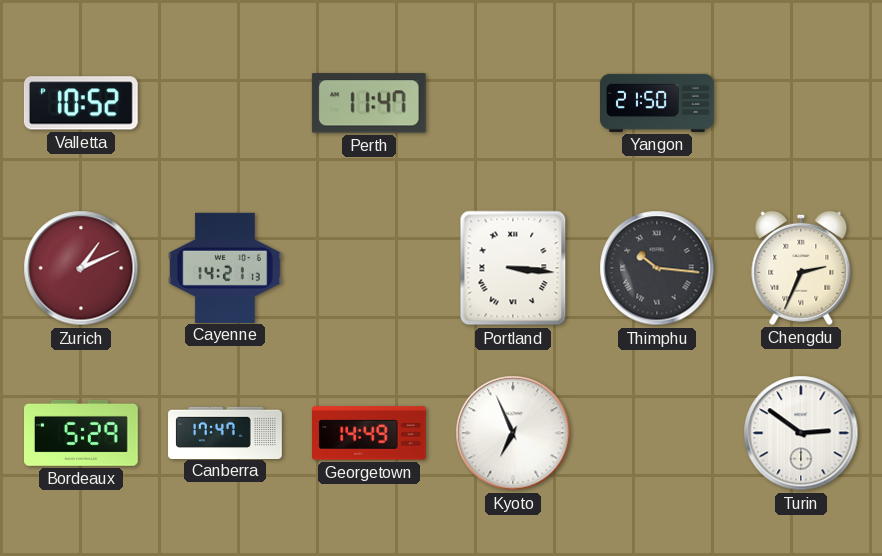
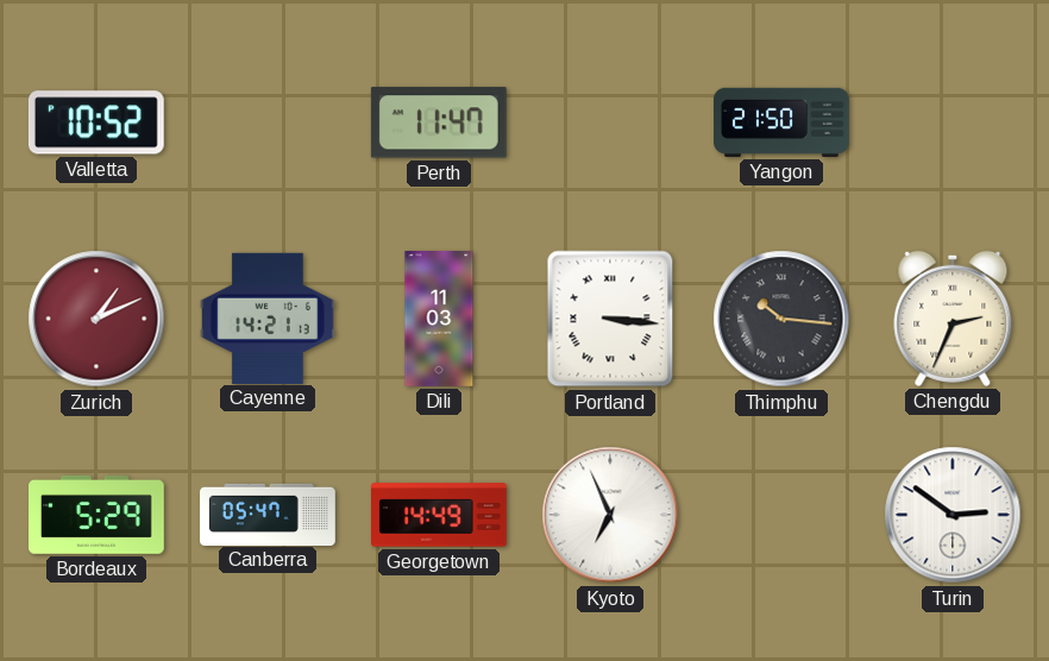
Dili: none -> 11:03 (439, 320)
Canberra: 17:47 -> 05:47 (268, 514)
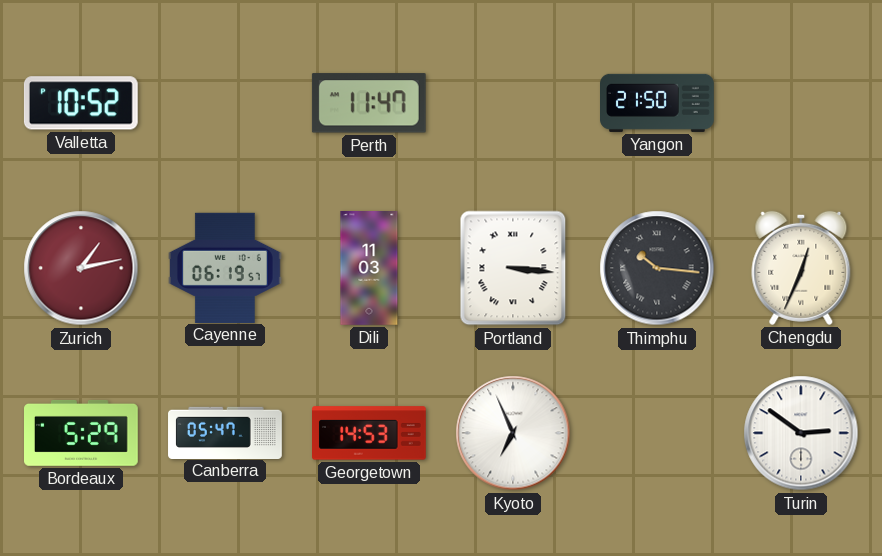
Zurich: 1:11 -> 1:13 (81, 268)
Cayenne: 14:21 -> 06:19 (226, 267)
Chengdu: 2:34 -> 12:34 (801, 268)
Georgetown: 14:49 -> 14:53 (370, 433)
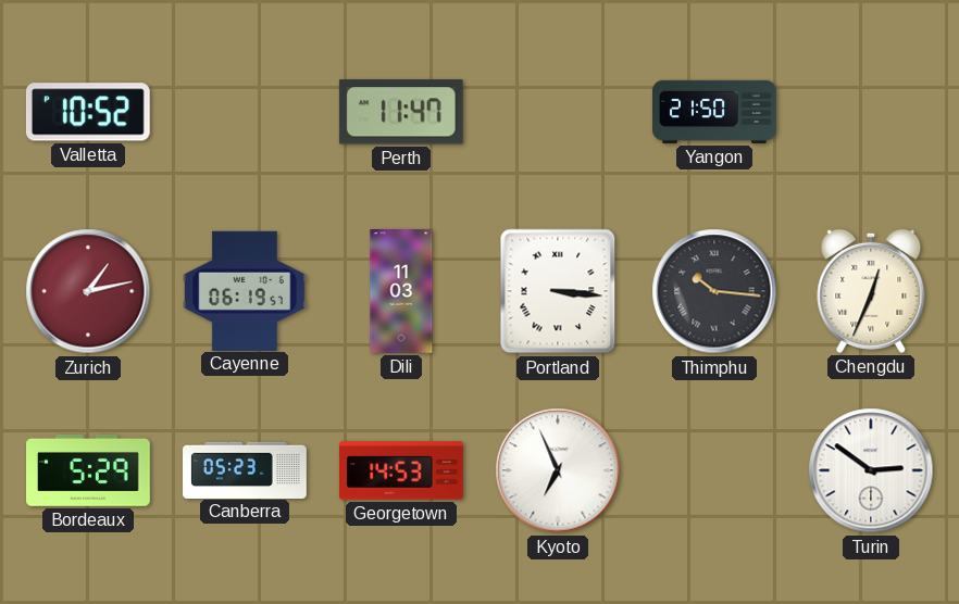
Canberra: 05:47 -> 05:23 (245, 469)
